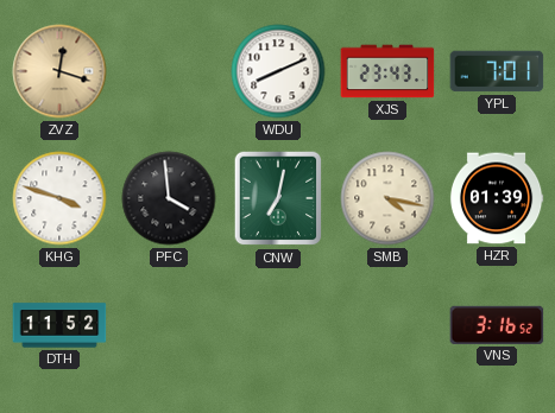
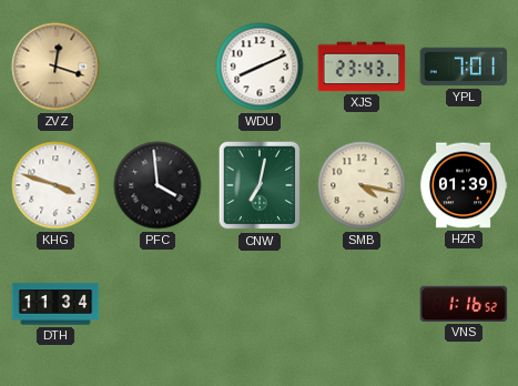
DTH: 11:52 -> 11:34 (55, 304)
VNS: 3:16 -> 1:16 (464, 304)
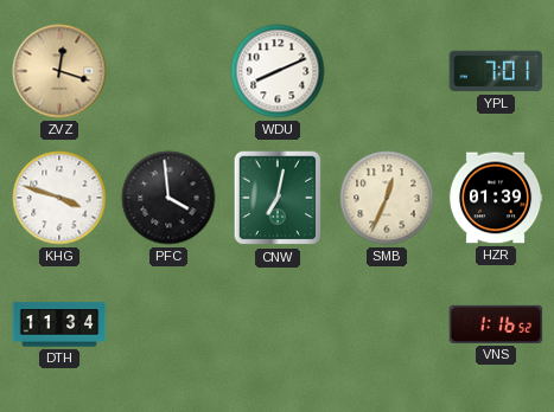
XJS: 23:43 -> none (362, 67)
SMB: 4:17 -> 12:34 (387, 198)
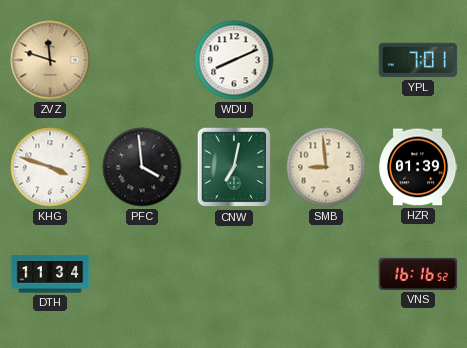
ZVZ: 12:18 -> 11:48 (50, 60)
SMB: 12:34 -> 8:59 (326, 167)
VNS: 1:16 -> 16:16 (418, 274)
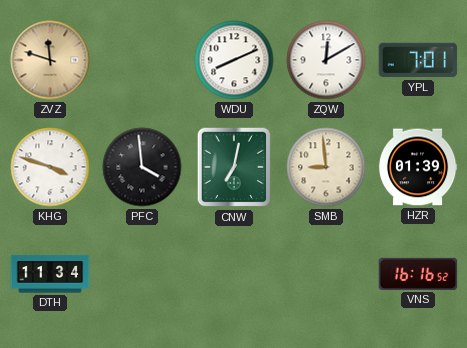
ZQW: none -> 12:10 (326, 60)
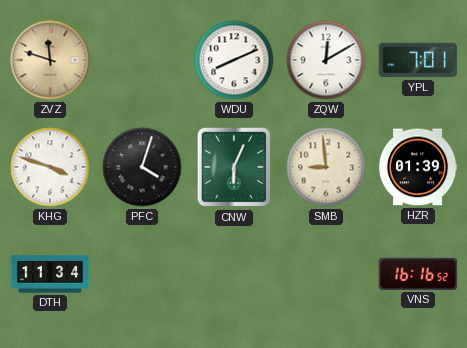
PFC: 3:59 -> 4:03 (142, 167)
CNW: 7:02 -> 6:04 (234, 167)
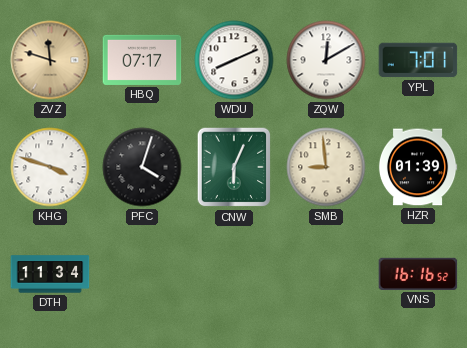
HBQ: none -> 07:17 (142, 60)
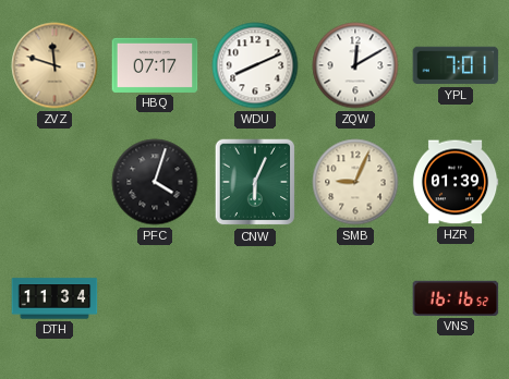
KHG: 3:48 -> none (50, 167)
SMB: 8:59 -> 9:04 (355, 182)
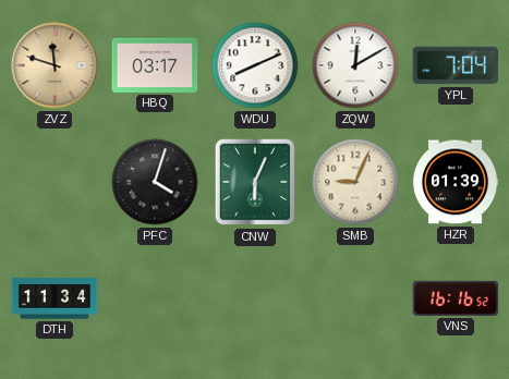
HBQ: 07:17 -> 03:17 (155, 65)
YPL: 7:01 -> 7:04 (456, 65)
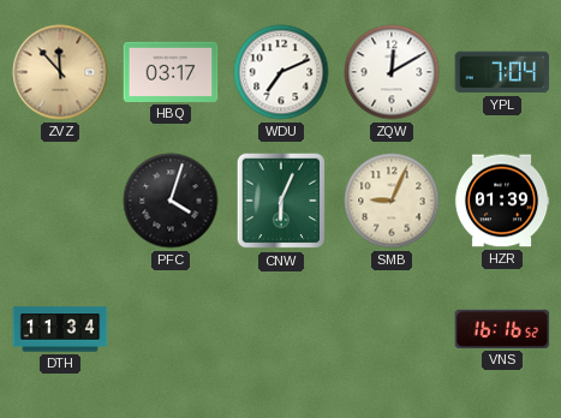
ZVZ: 11:48 -> 11:53 (60, 72)
WDU: 8:11 -> 7:11 (281, 72)
